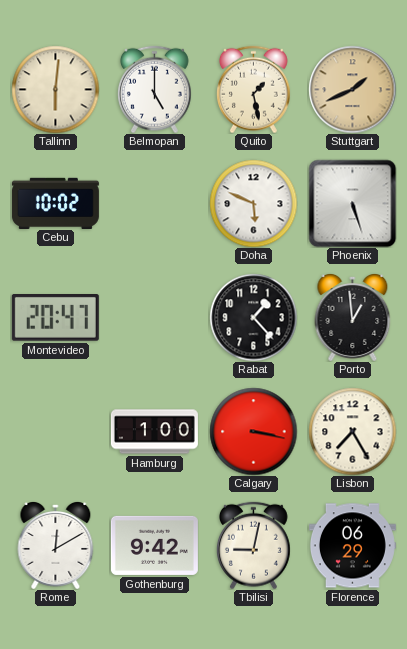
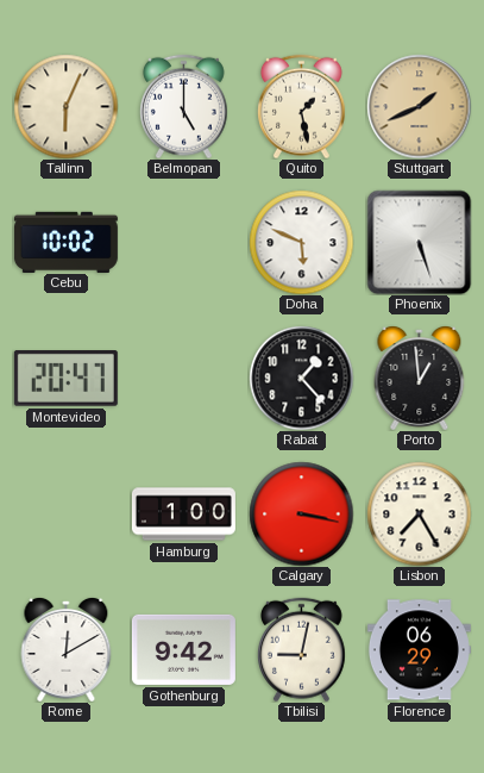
Tallinn: 6:01 -> 6:04 (65, 106)
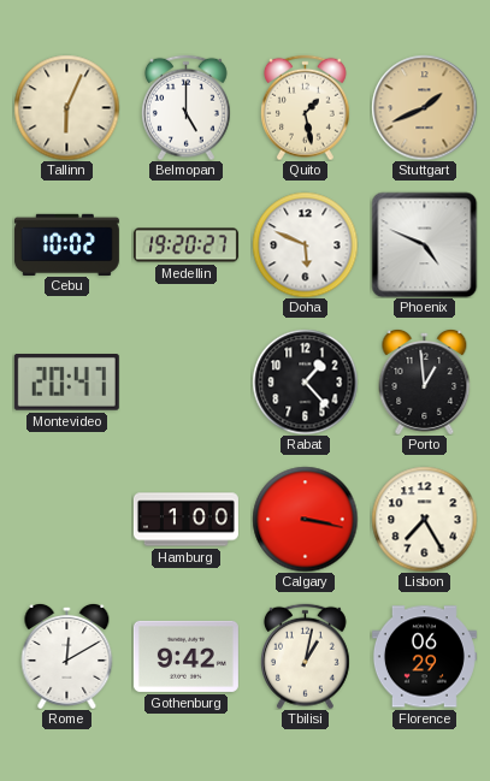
Medellin: none -> 19:20 (185, 245)
Phoenix: 5:27 -> 4:49 (424, 244)
Tbilisi: 9:02 -> 1:02 (305, 656)
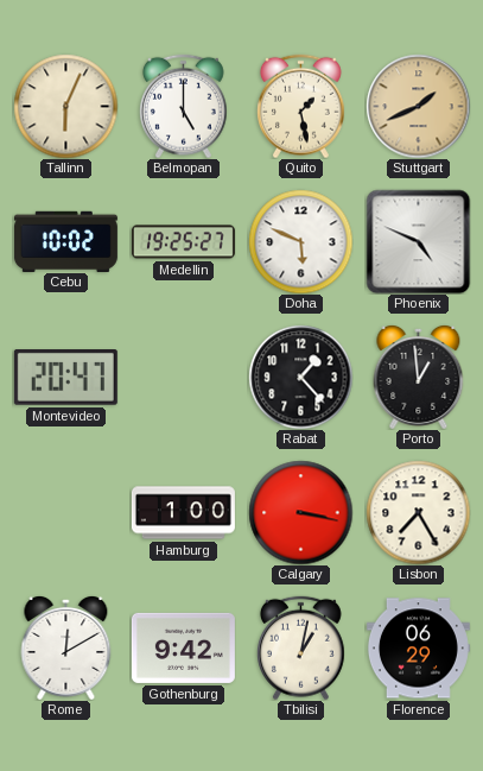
Medellin: 19:20 -> 19:25 (183, 242)
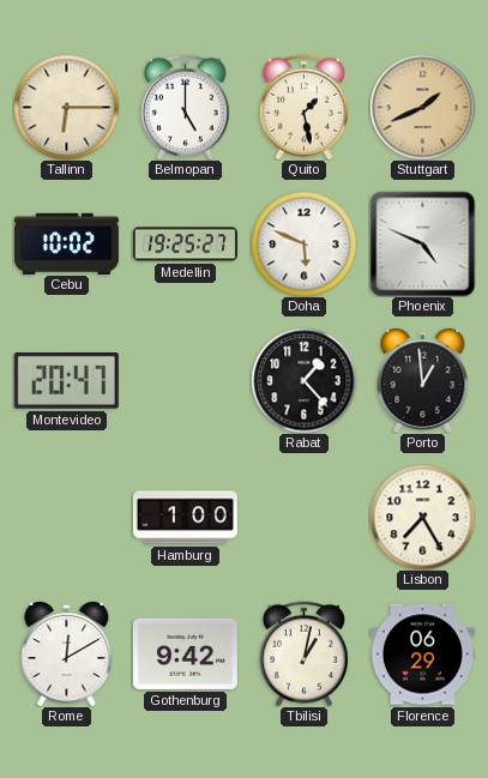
Tallinn: 6:04 -> 6:15 (66, 107)
Calgary: 3:17 -> none (300, 512)
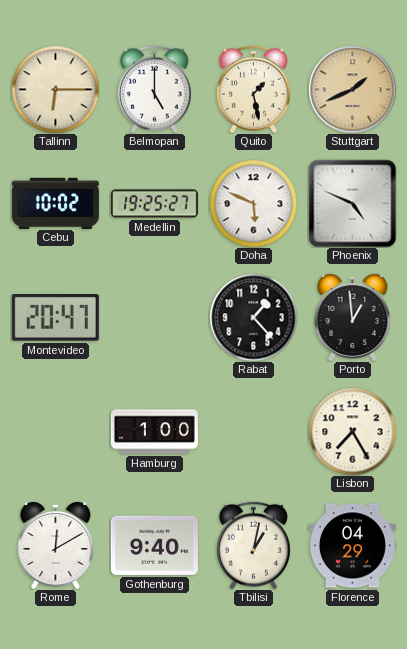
Gothenburg: 9:42 -> 9:40 (154, 545)
Florence: 06:29 -> 04:29 (352, 546)
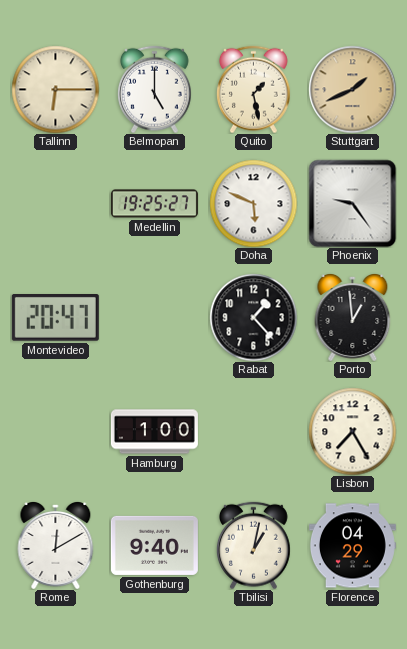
Cebu: 10:02 -> none (55, 203)
Phoenix: 4:49 -> 9:24 (352, 203)
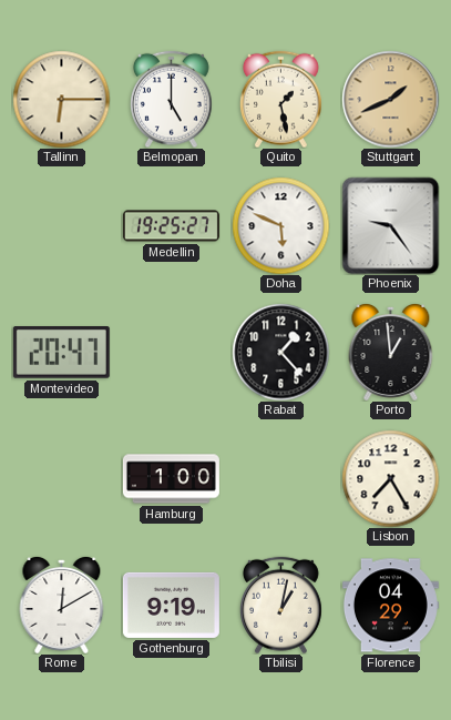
Gothenburg: 9:40 -> 9:19 (171, 605)
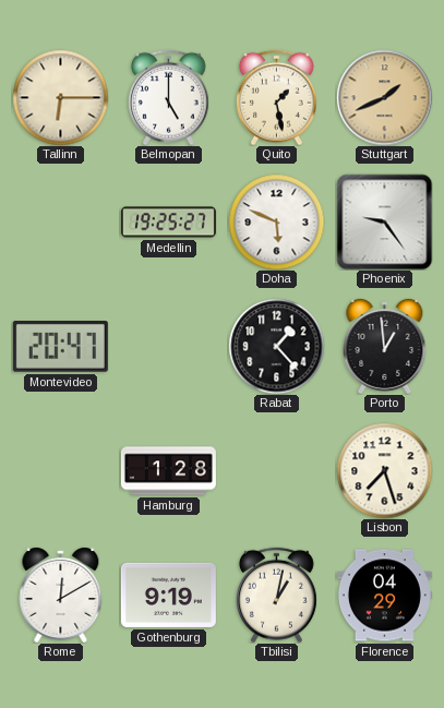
Hamburg: 1:00 -> 1:28 (168, 471)
Lisbon: 7:25 -> 7:27 (384, 470)
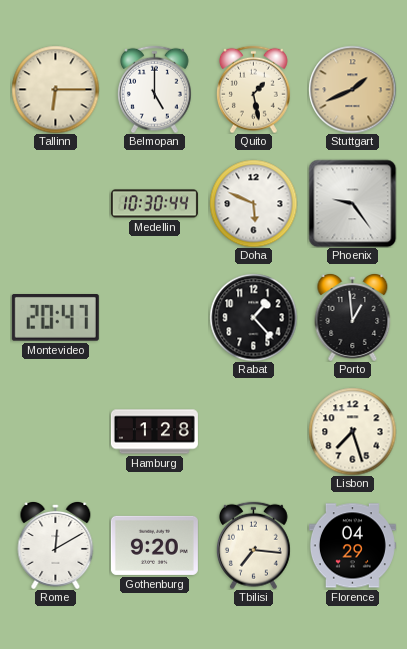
Medellin: 19:25 -> 10:30 (154, 204)
Gothenburg: 9:19 -> 9:20 (154, 545)
Tbilisi: 1:02 -> 7:16 (253, 545)
